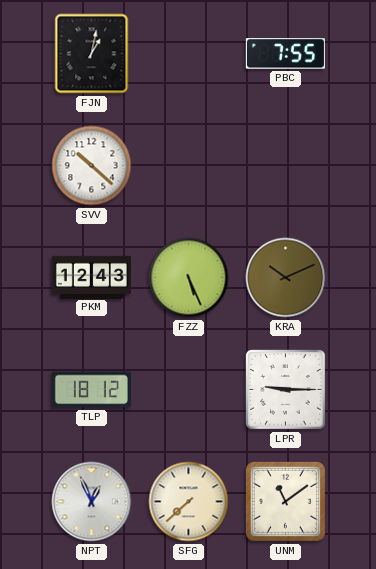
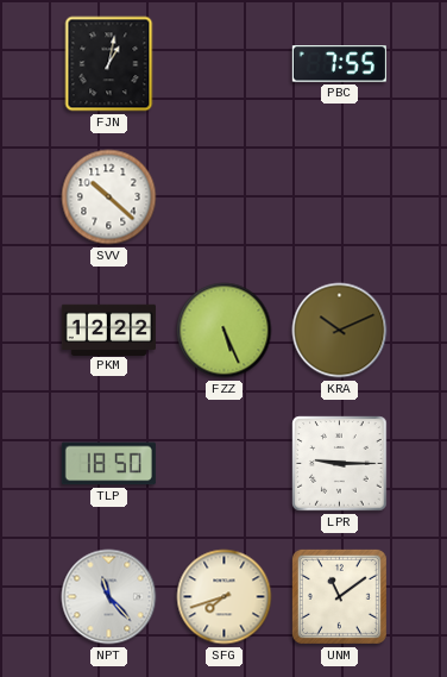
PKM: 12:43 -> 12:22 (108, 330)
TLP: 18:12 -> 18:50 (108, 464)
NPT: 12:56 -> 11:23 (109, 597)
SFG: 7:38 -> 7:42 (225, 597)
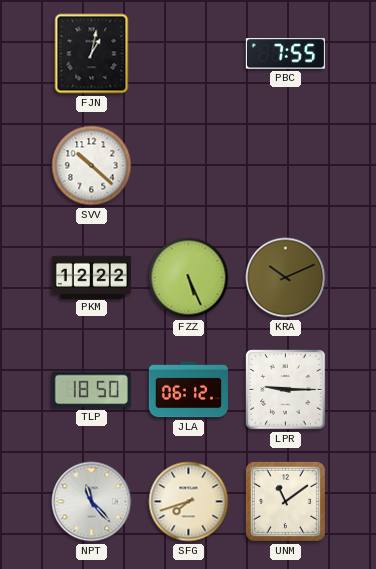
JLA: none -> 06:12 (188, 390)
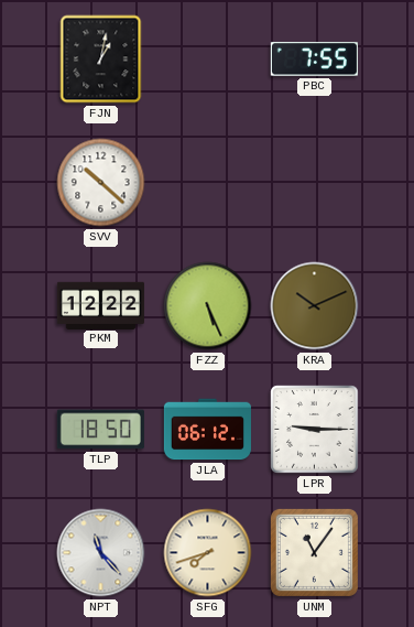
UNM: 11:09 -> 11:06 (314, 552)
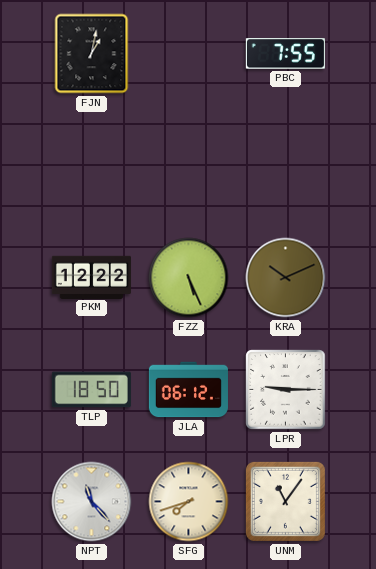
SVV: 10:22 -> none (101, 183)
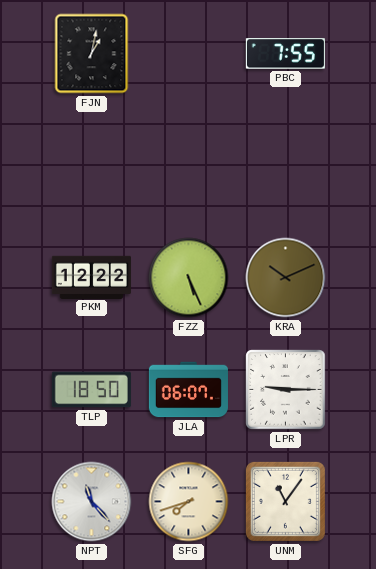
JLA: 06:12 -> 06:07 (188, 390)
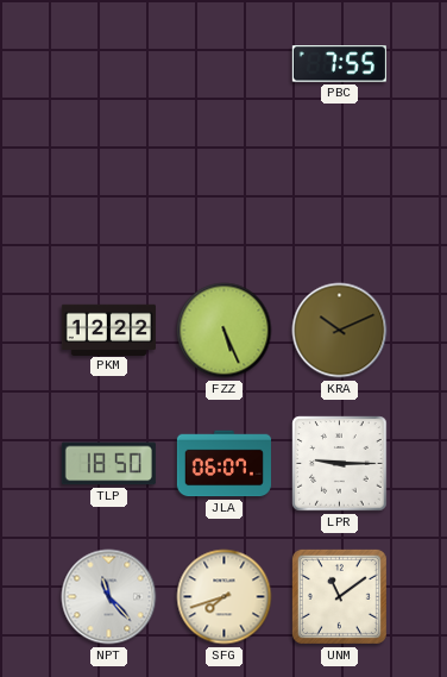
FJN: 1:02 -> none (92, 54)
UNM: 11:06 -> 11:09 (339, 596)
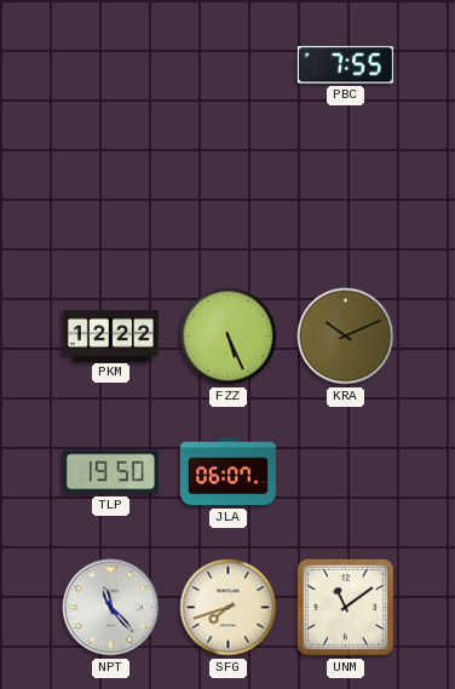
TLP: 18:50 -> 19:50 (110, 472)
LPR: 9:15 -> none (340, 464)
